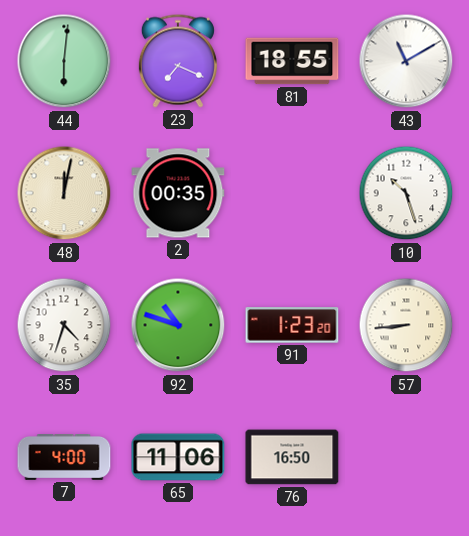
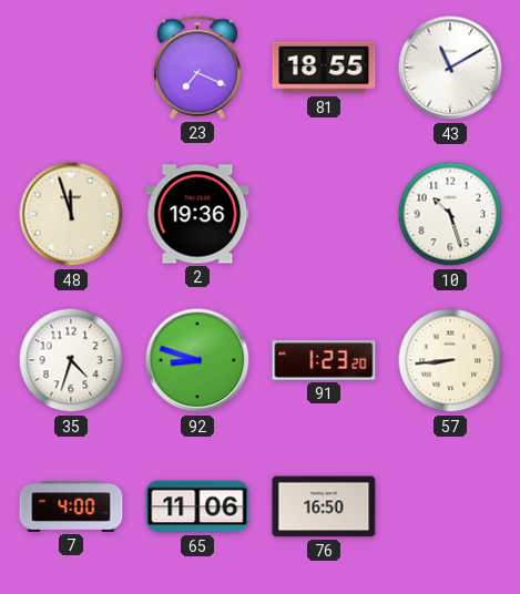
44: 6:01 -> none (64, 61)
48: 12:02 -> 11:57 (71, 214)
2: 00:35 -> 19:36 (197, 214)
92: 10:48 -> 8:48 (197, 360)
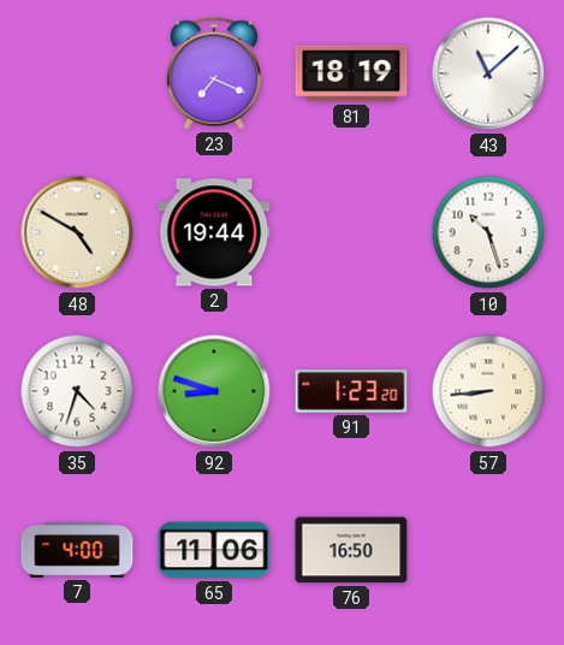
81: 18:55 -> 18:19 (351, 73)
43: 11:10 -> 11:08 (488, 73)
48: 11:57 -> 4:50 (77, 232)
2: 19:36 -> 19:44 (214, 232)
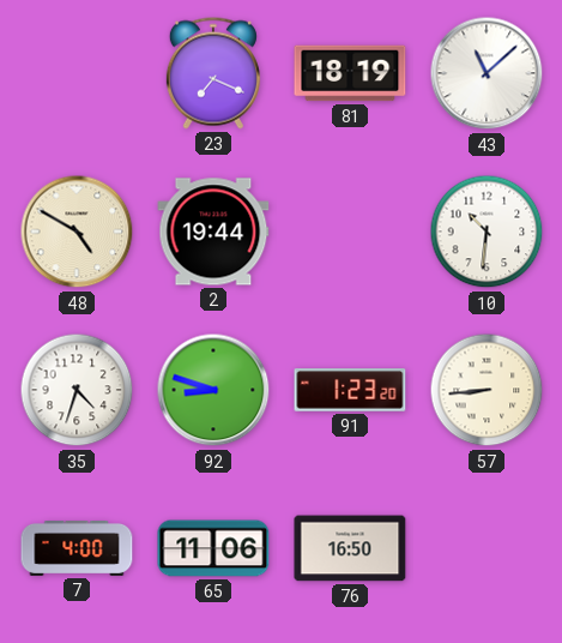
10: 10:27 -> 10:31 (487, 232)
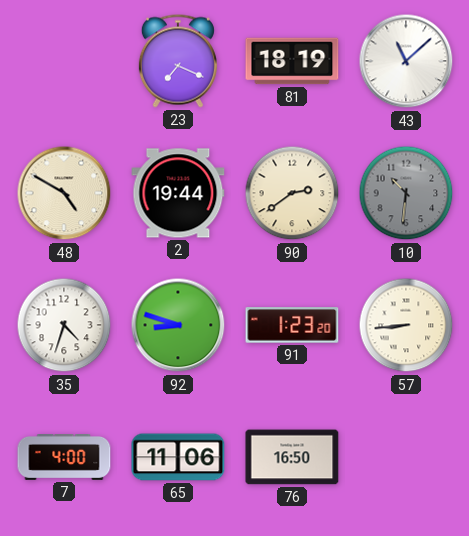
90: none -> 2:39 (292, 193)
10 dial: white -> grey (406, 193)
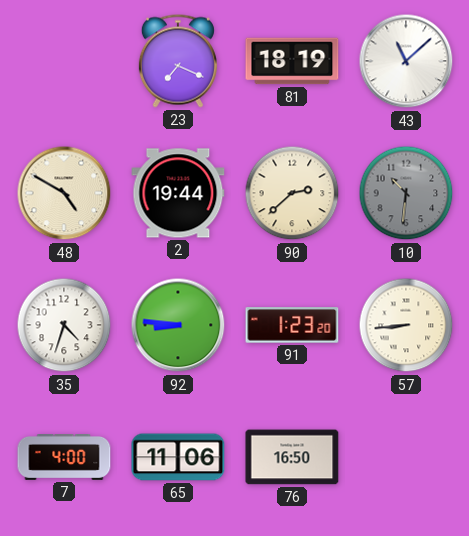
90: 2:39 -> 2:38 (292, 193)
92: 8:48 -> 8:46 (178, 325)
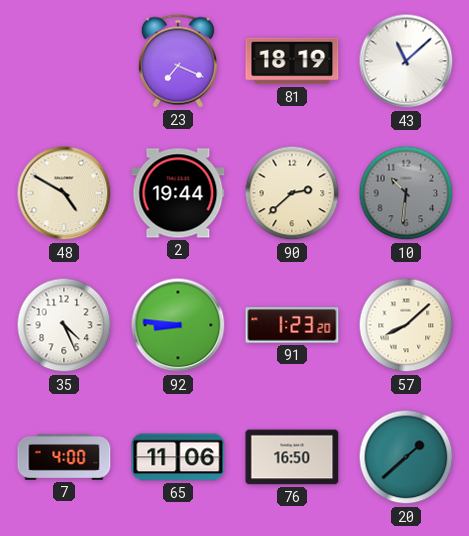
35: 4:33 -> 4:26 (64, 325)
57: 8:44 -> 8:08 (406, 325)
20: none -> 1:38 (406, 457)
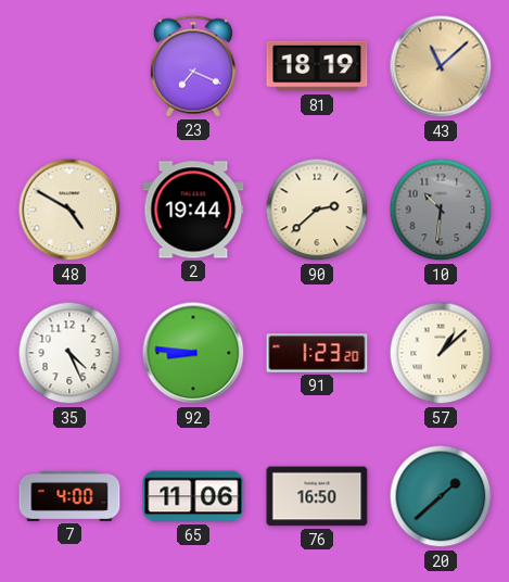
43 dial: white -> champagne (441, 66)
57: 8:08 -> 1:08 (441, 353)
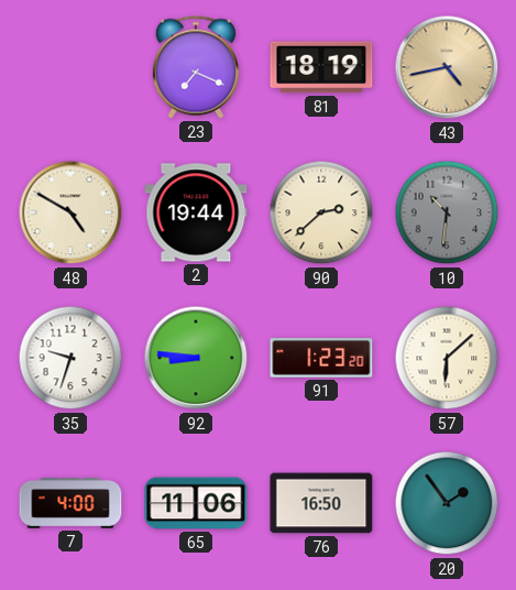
43: 11:08 -> 4:43 (447, 67)
35: 4:26 -> 9:33 (70, 358)
57: 1:08 -> 6:08 (447, 358)
20: 1:38 -> 1:54 (447, 503)
